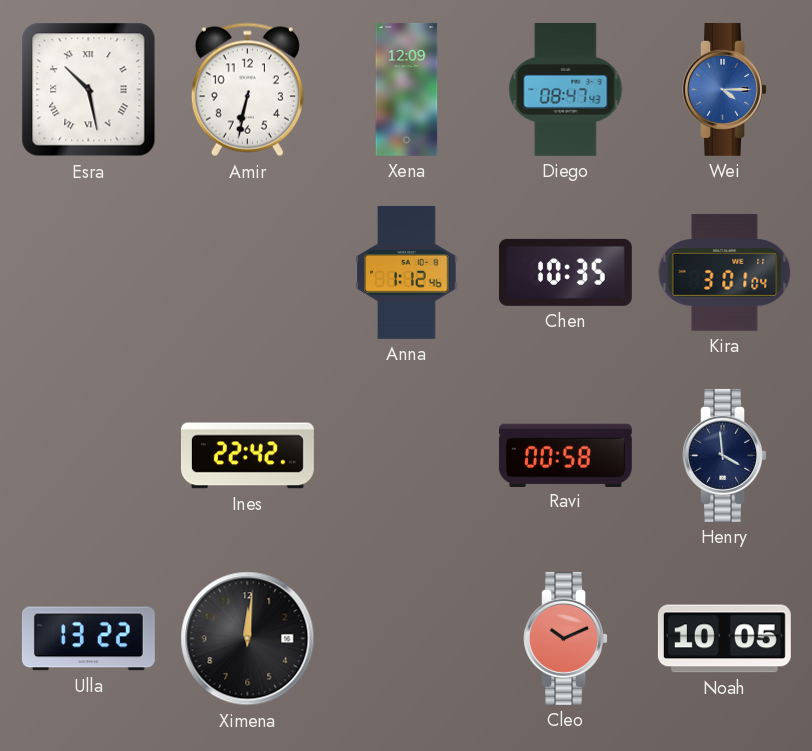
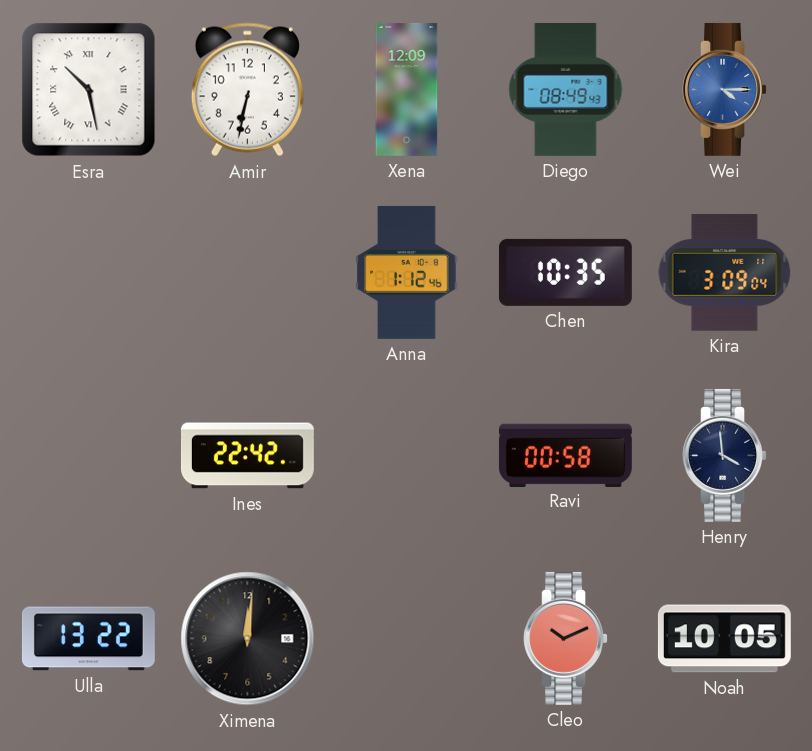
Diego: 08:47 -> 08:49 (566, 89)
Kira: 3:01 -> 3:09 (725, 273)
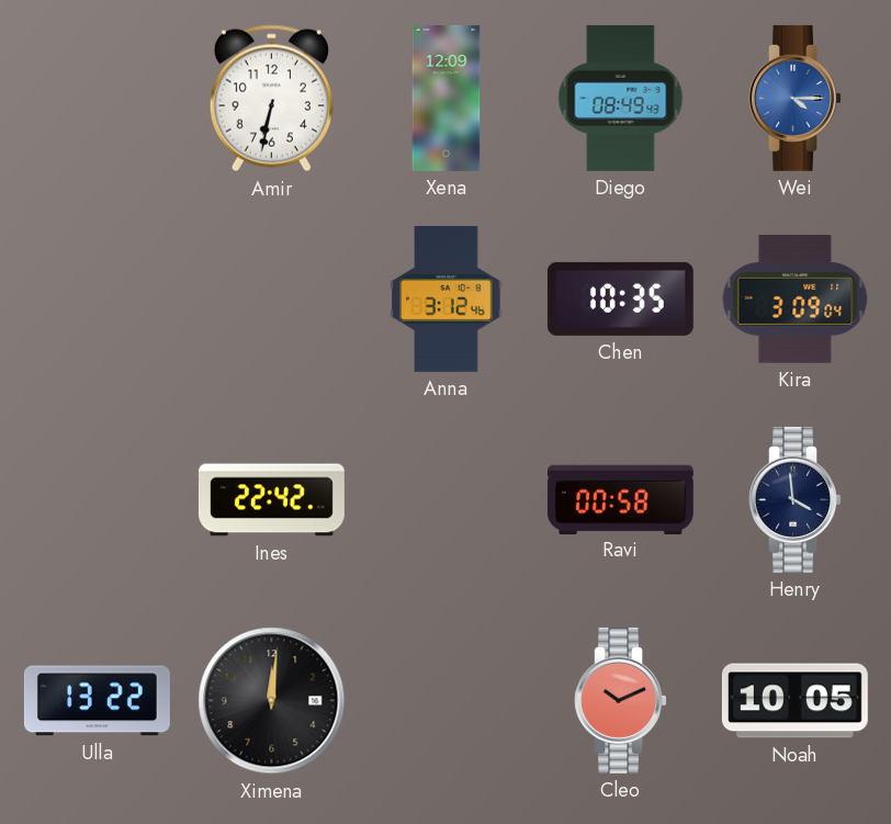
Esra: 10:28 -> none (89, 90)
Anna: 1:12 -> 3:12 (447, 298)
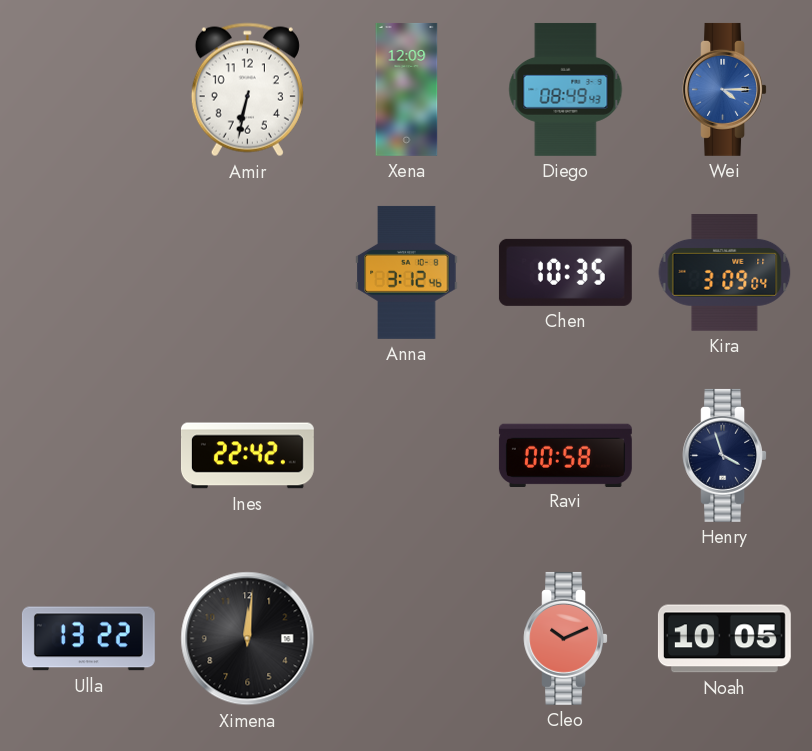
Henry: 3:59 -> 3:57 (724, 455)
